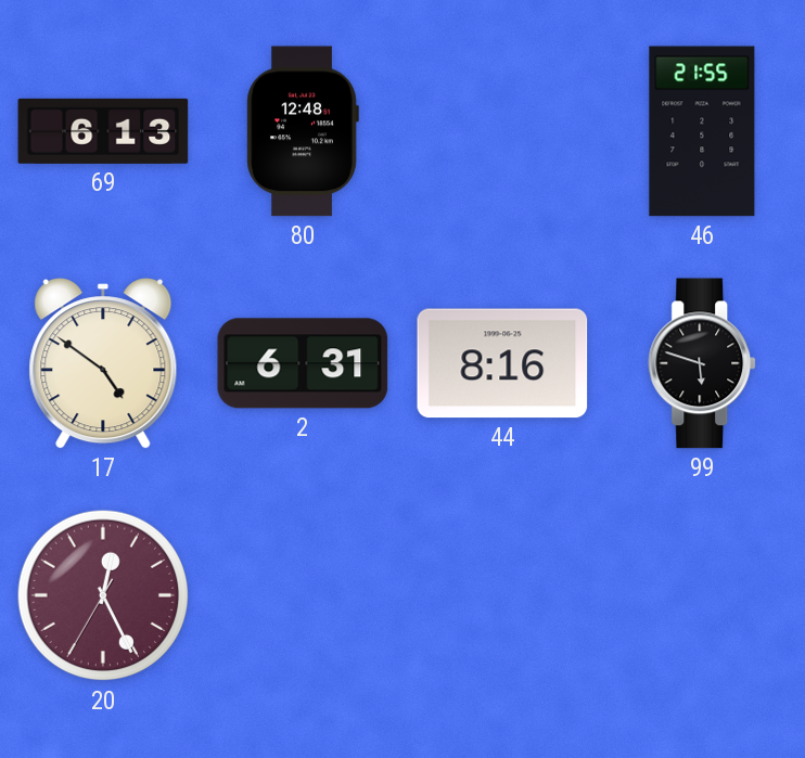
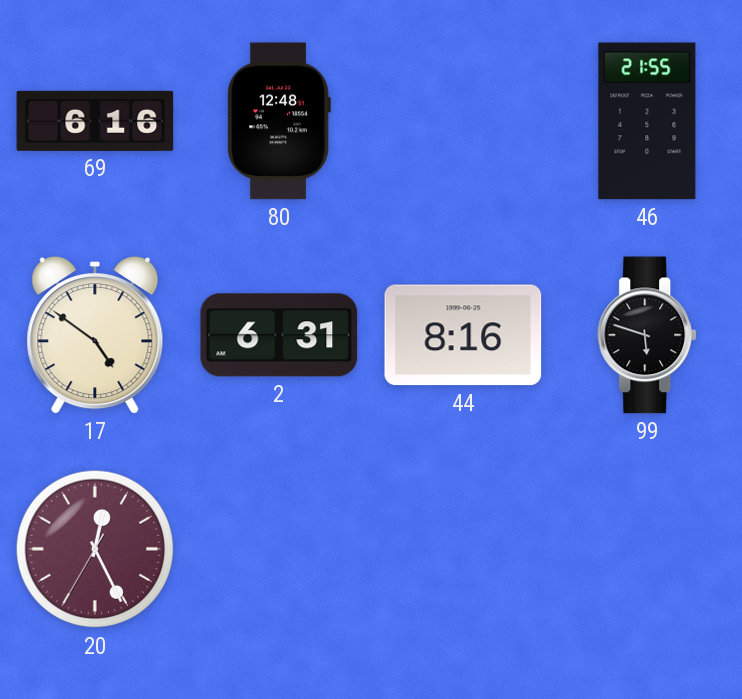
69: 6:13 -> 6:16 (95, 121)
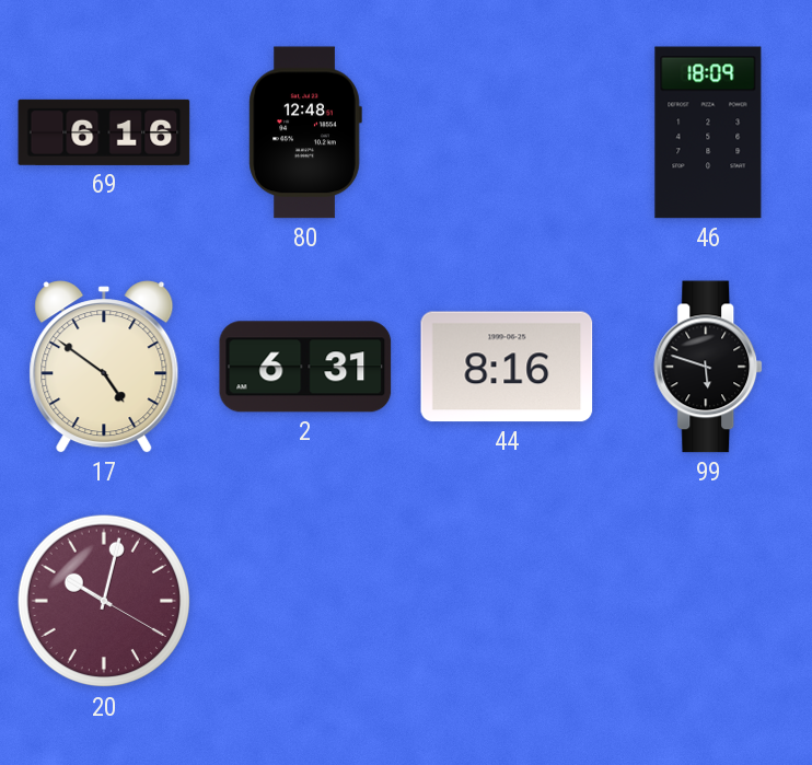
46: 21:55 -> 18:09 (708, 132)
20: 12:25 -> 10:02 (104, 601)
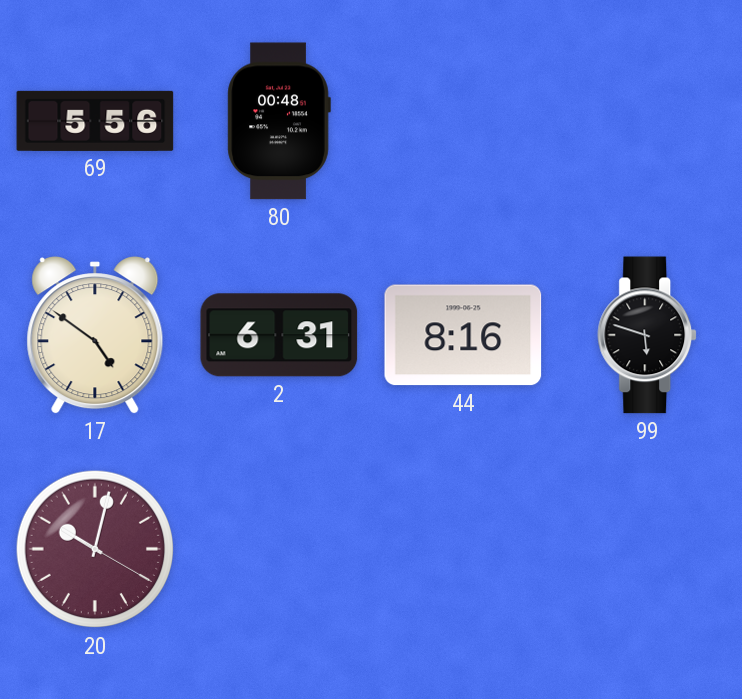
69: 6:16 -> 5:56 (95, 121)
80: 12:48 -> 00:48 (279, 121)
46: 18:09 -> none (708, 132)
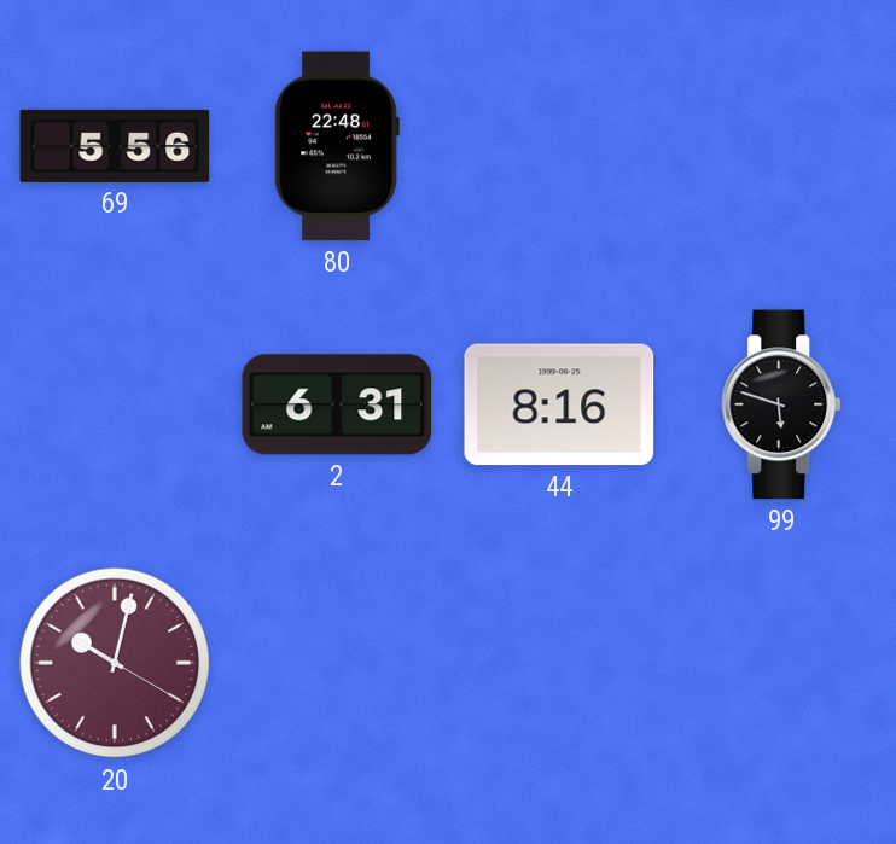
80: 00:48 -> 22:48 (337, 146)
17: 4:51 -> none (95, 335)
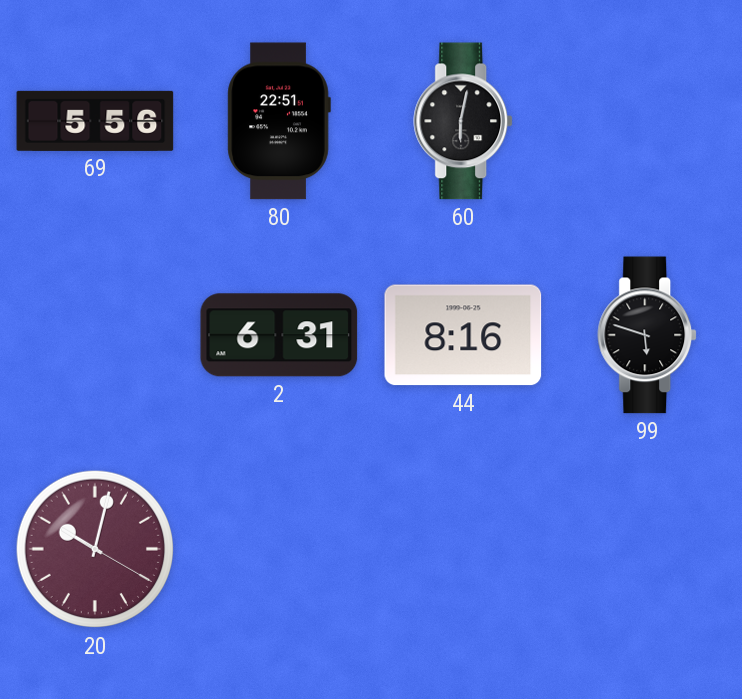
80: 22:48 -> 22:51 (279, 121)
60: none -> 6:02 (464, 121)
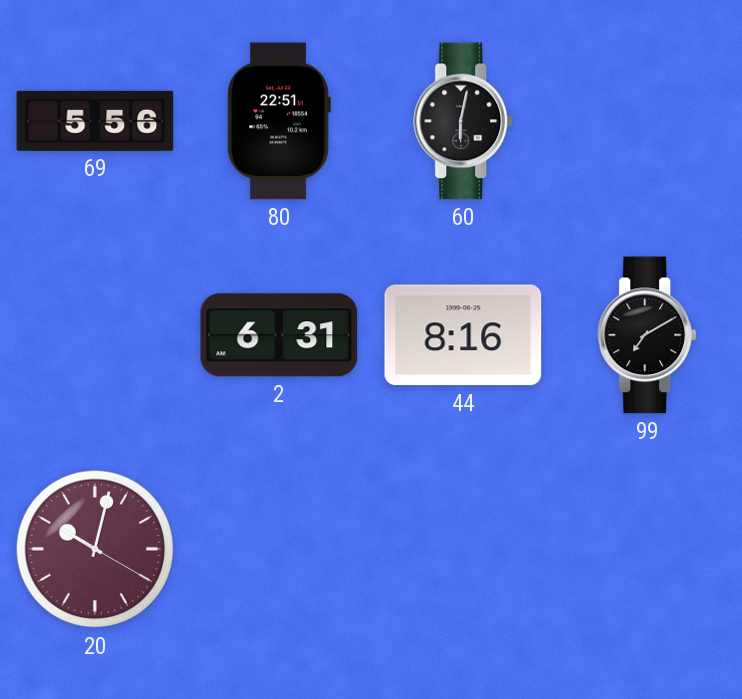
99: 5:48 -> 7:10 (648, 335)
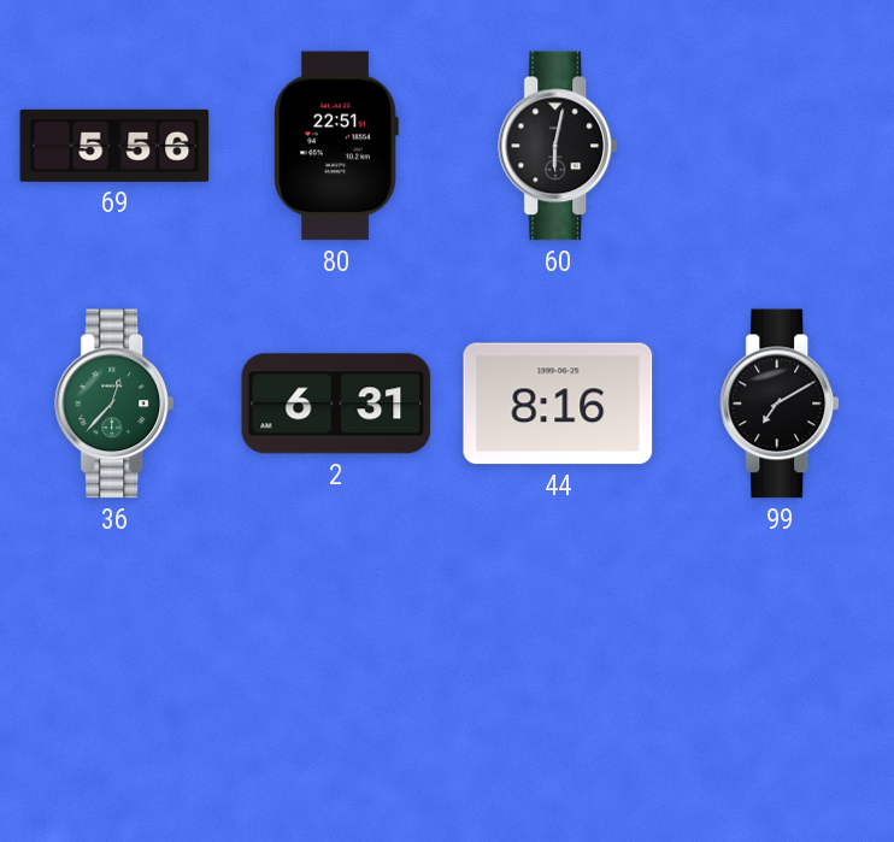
36: none -> 12:37 (116, 404)
20: 10:02 -> none (95, 549)
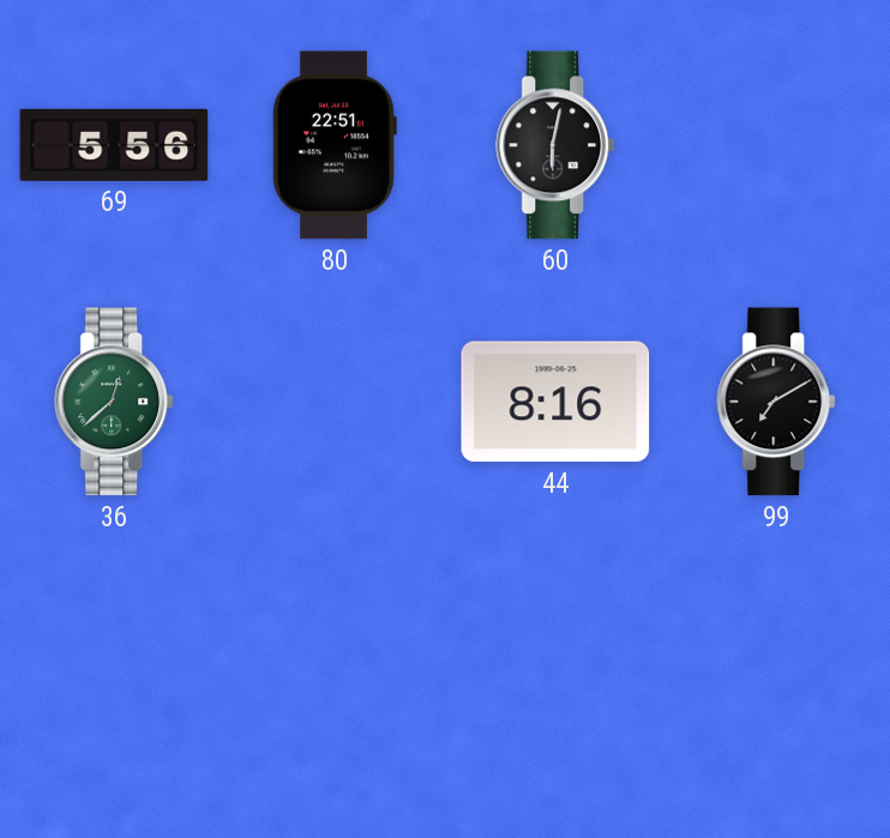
36: 12:37 -> 12:38 (115, 402)
2: 6:31 -> none (336, 404)
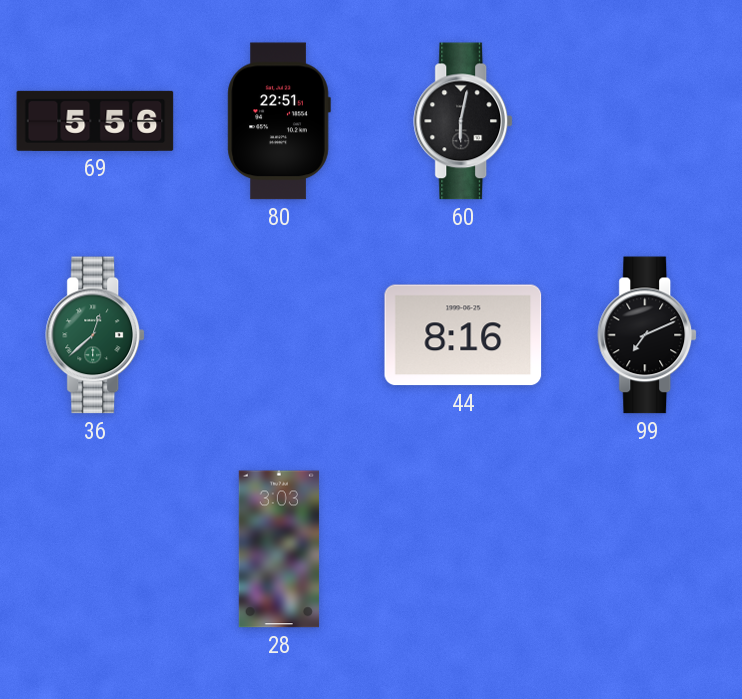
99: 7:10 -> 7:11 (648, 335)
28: none -> 3:03 (279, 549)
